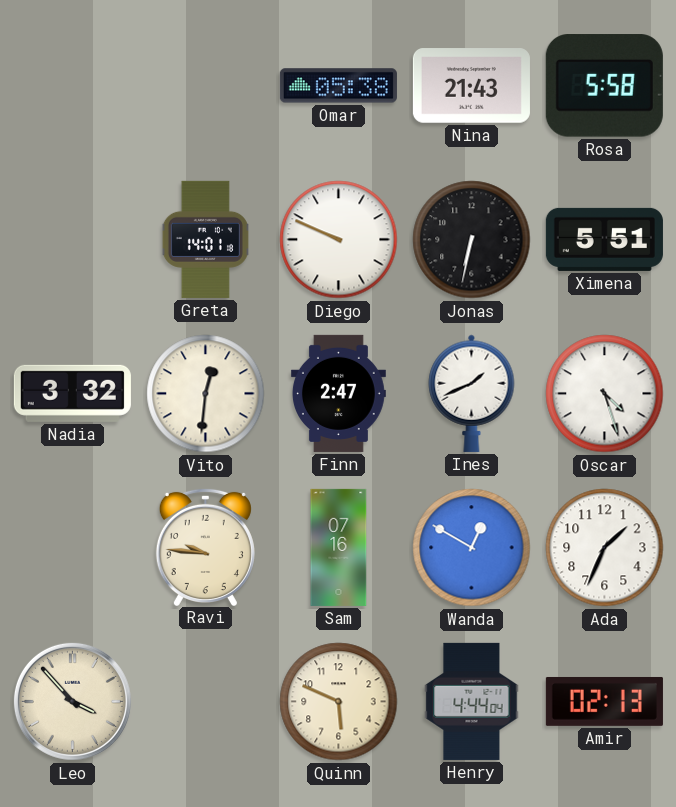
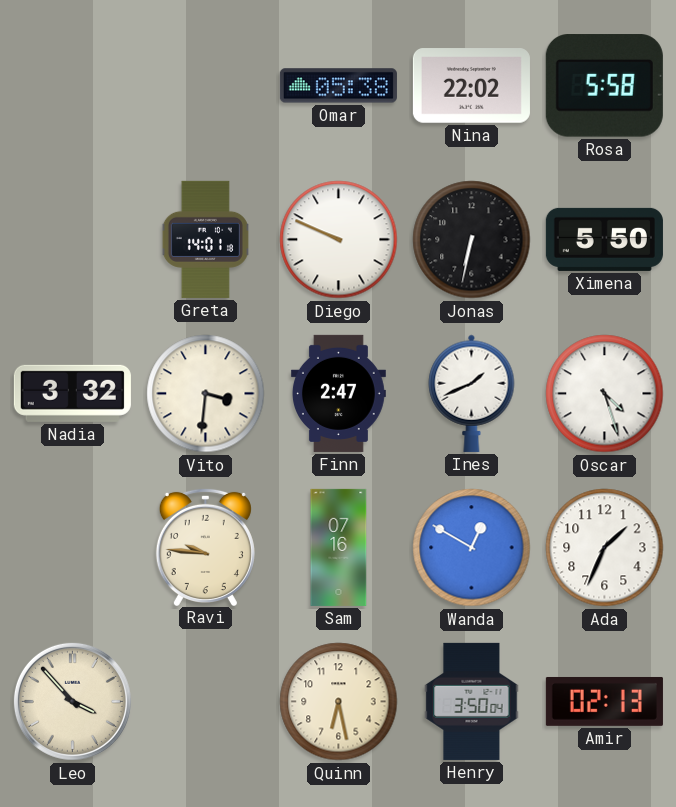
Nina: 21:43 -> 22:02 (471, 86)
Ximena: 5:51 -> 5:50 (604, 239)
Vito: 12:31 -> 3:31 (206, 394)
Quinn: 5:49 -> 6:28 (339, 702)
Henry: 4:44 -> 3:50 (472, 701)
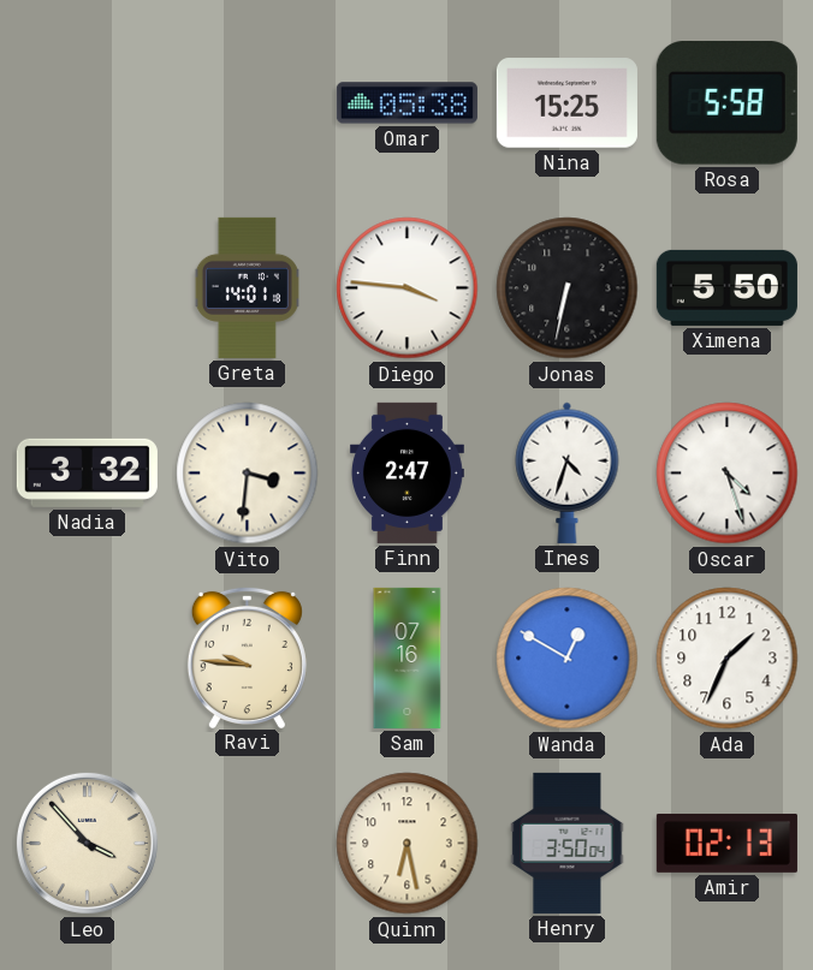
Nina: 22:02 -> 15:25 (566, 103)
Diego: 9:49 -> 3:46 (408, 288)
Ines: 1:41 -> 4:33 (568, 472)
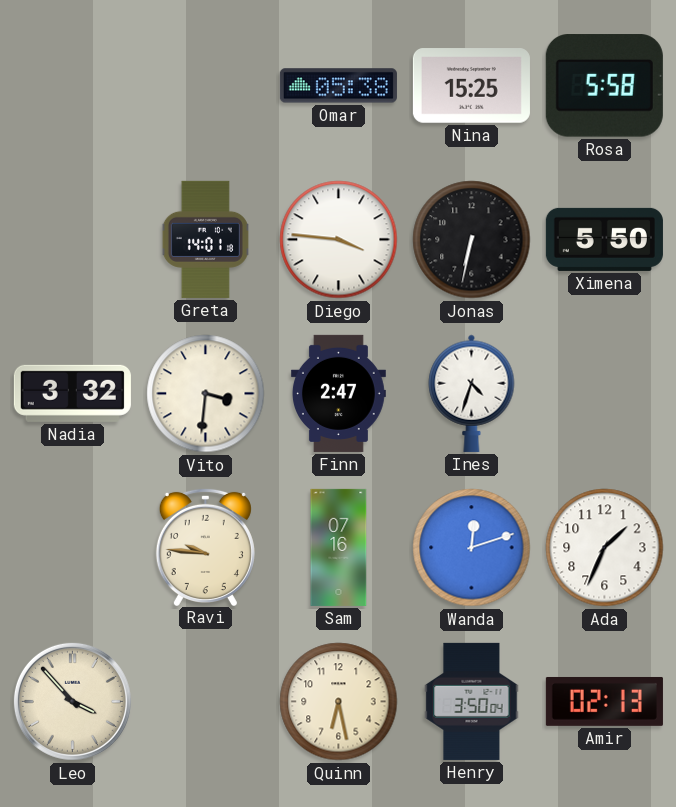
Oscar: 4:27 -> none (728, 474)
Wanda: 12:50 -> 12:12 (472, 548)
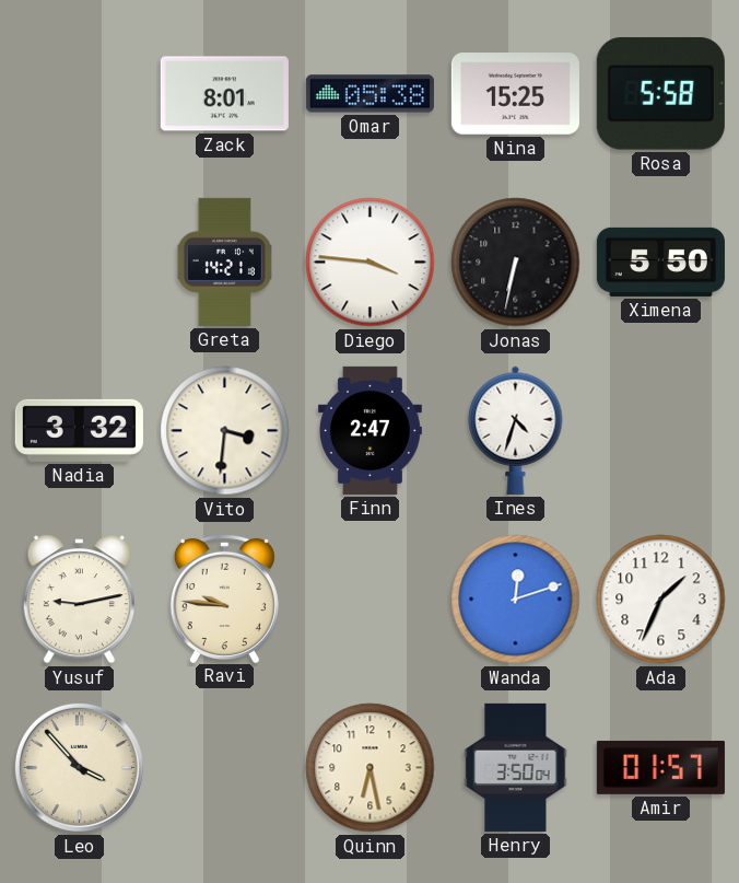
Zack: none -> 8:01 (224, 94)
Greta: 14:01 -> 14:21 (224, 262)
Yusuf: none -> 9:13 (79, 600)
Sam: 07:16 -> none (339, 547)
Amir: 02:13 -> 01:57 (660, 767)
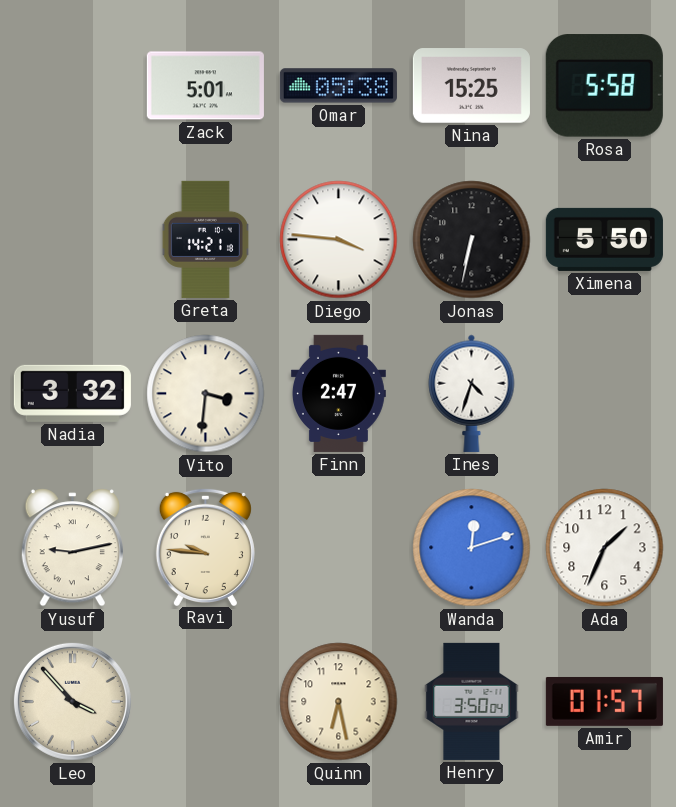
Zack: 8:01 -> 5:01 (205, 86)
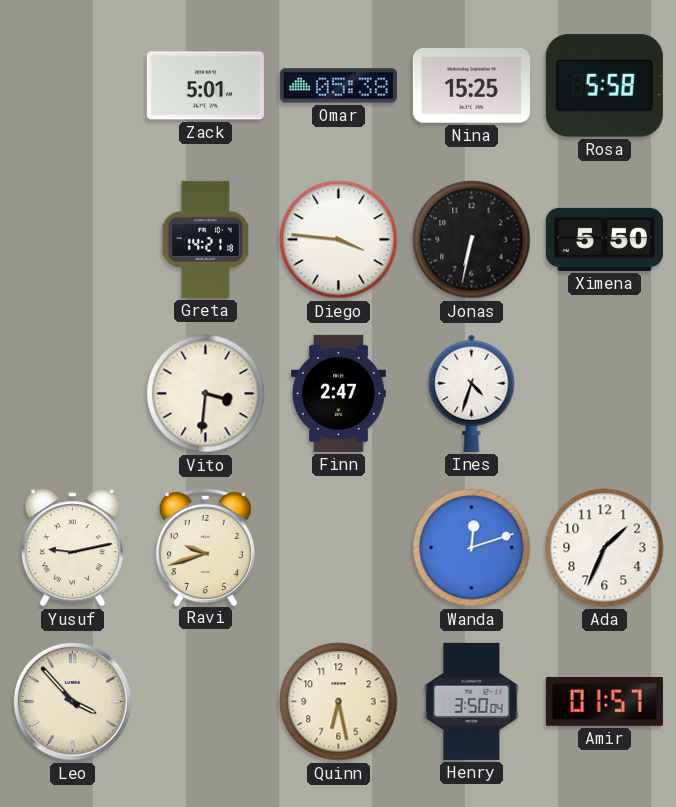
Nadia: 3:32 -> none (72, 393)
Ravi: 9:46 -> 9:42 (205, 546)
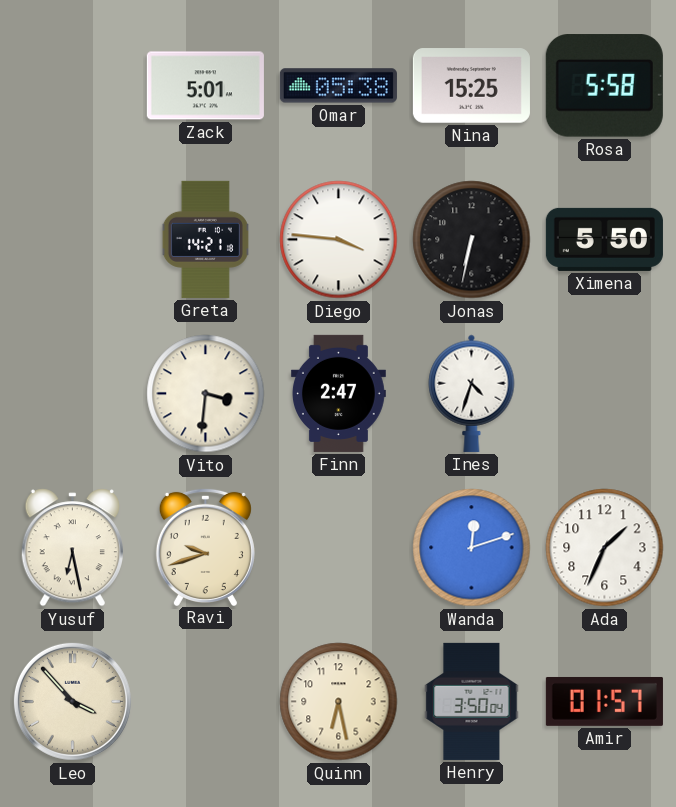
Yusuf: 9:13 -> 6:28 (72, 548)
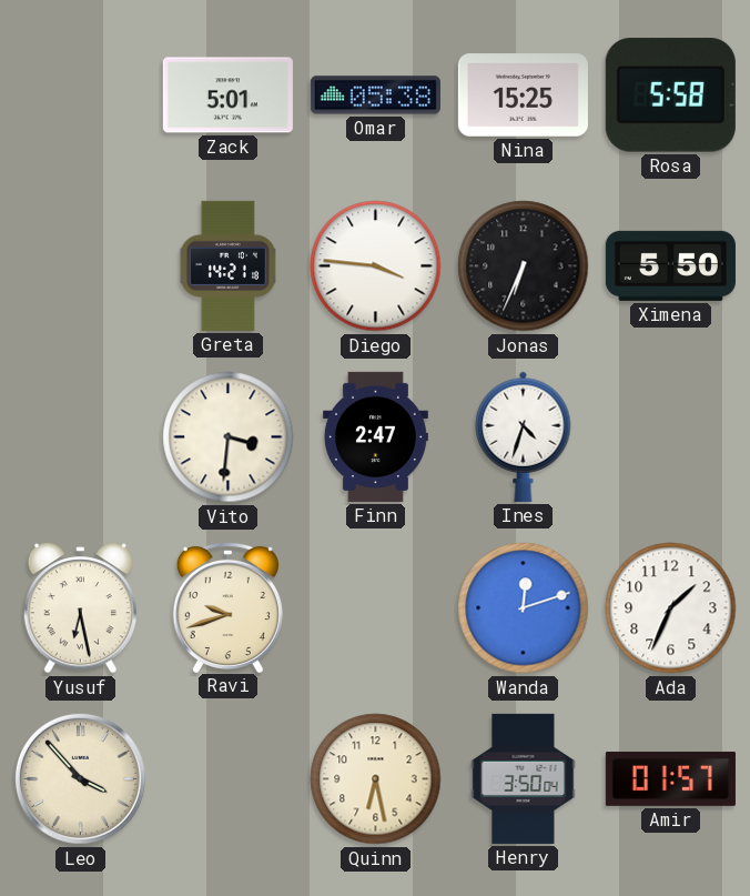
Jonas: 6:32 -> 6:34 (524, 266)
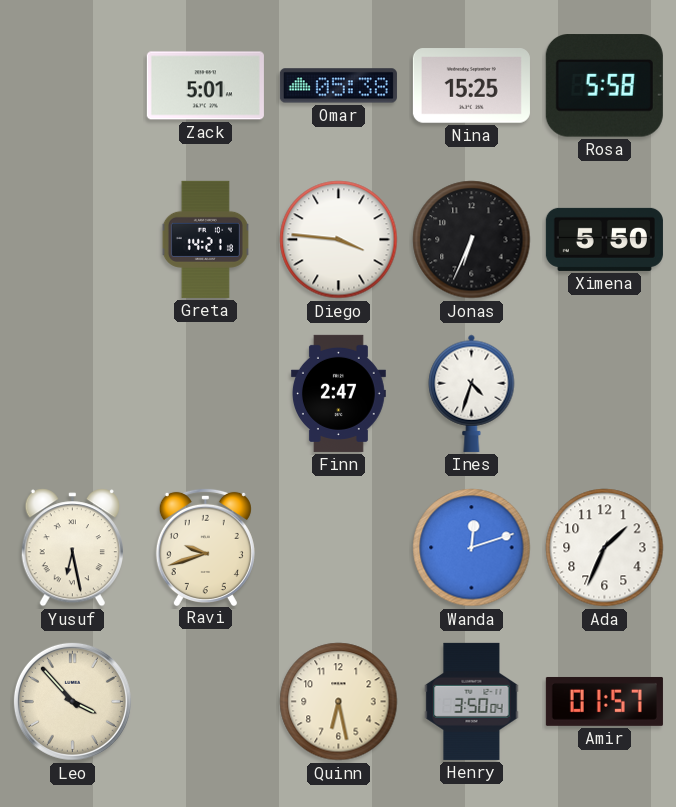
Vito: 3:31 -> none (229, 437)
